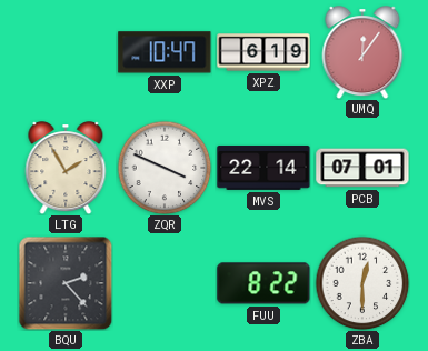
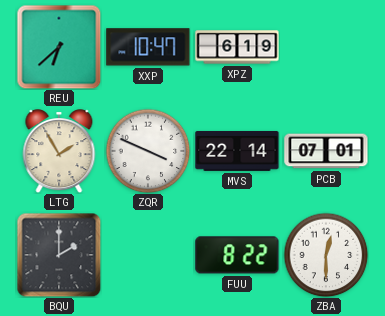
REU: none -> 6:38 (59, 47)
UMQ: 12:06 -> none (362, 52)
BQU: 2:23 -> 2:00 (59, 255)
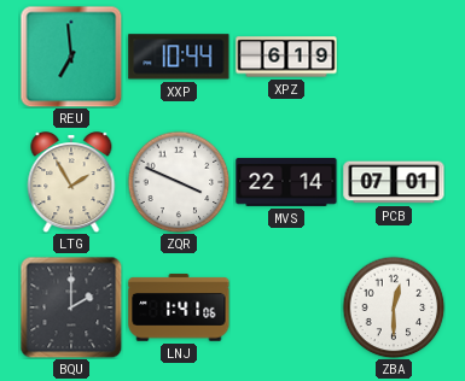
REU: 6:38 -> 6:59 (71, 57)
XXP: 10:47 -> 10:44 (179, 57)
LNJ: none -> 1:41 (179, 307)
FUU: 8:22 -> none (237, 255)
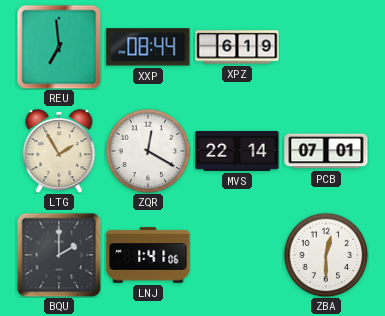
XXP: 10:44 -> 08:44 (148, 47)
ZQR: 3:49 -> 12:20 (148, 151)
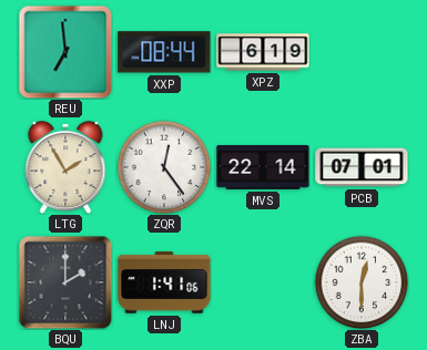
ZQR: 12:20 -> 12:24 (164, 167)
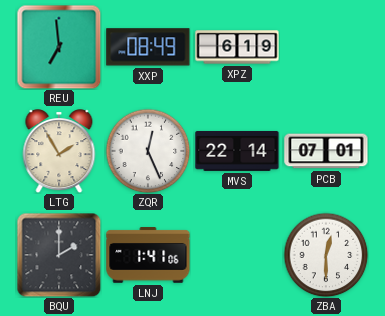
XXP: 08:44 -> 08:49 (148, 47)
ZQR: 12:24 -> 12:26 (148, 151)
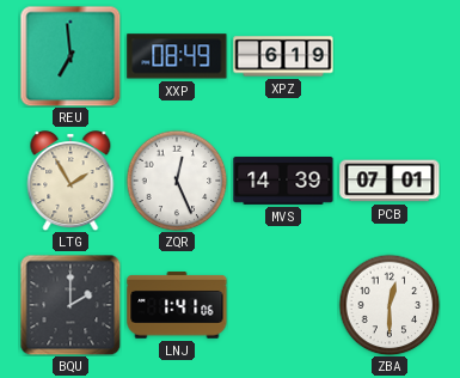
MVS: 22:14 -> 14:39 (283, 181)
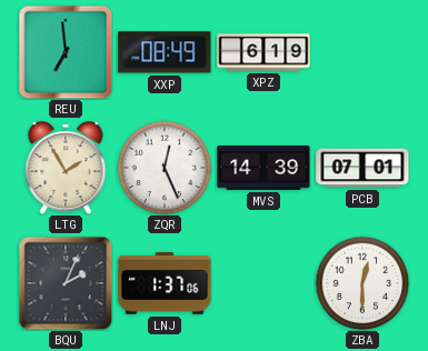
BQU: 2:00 -> 2:04 (66, 283)
LNJ: 1:41 -> 1:37 (165, 283)
